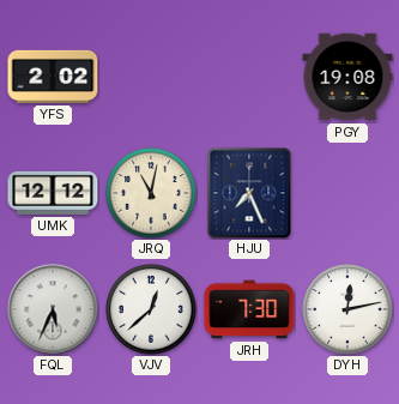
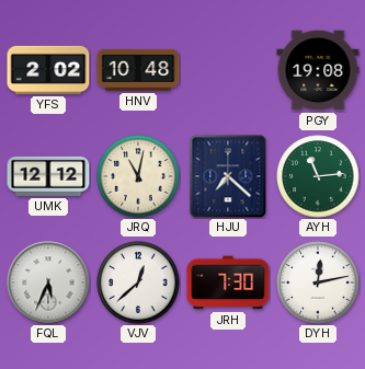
HNV: none -> 10:48 (138, 70)
HJU: 7:26 -> 7:22 (228, 176)
AYH: none -> 11:14 (318, 176)
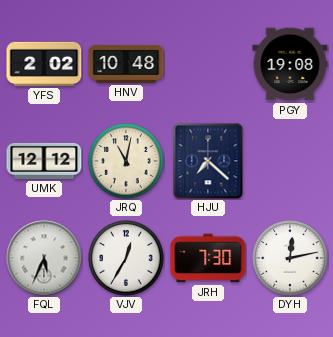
AYH: 11:14 -> none (318, 176)
VJV: 12:38 -> 12:35 (126, 258)
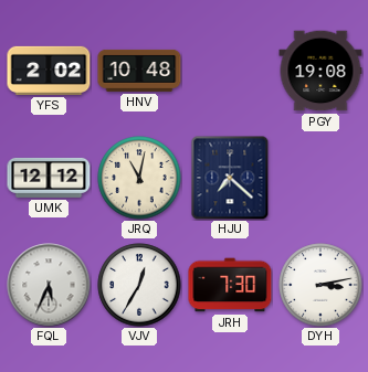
DYH: 12:13 -> 3:13 (320, 285)
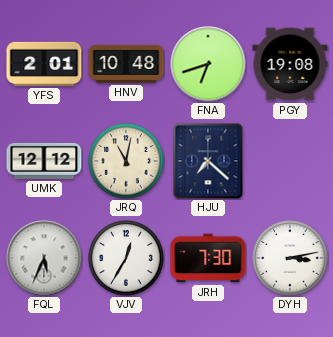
YFS: 2:02 -> 2:01 (44, 64)
FNA: none -> 6:42 (208, 64)
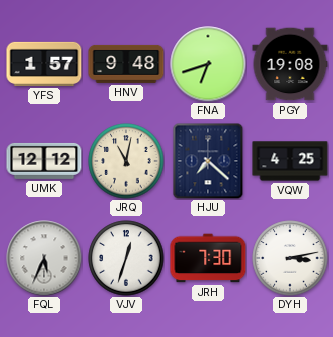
YFS: 2:01 -> 1:57 (44, 64)
HNV: 10:48 -> 9:48 (126, 64)
VQW: none -> 4:25 (290, 161)
VJV: 12:35 -> 12:33 (126, 258)
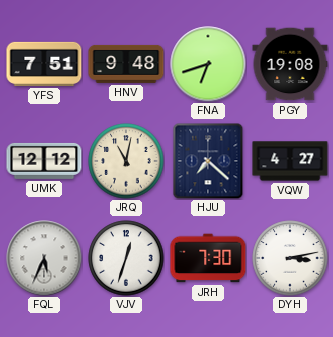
YFS: 1:57 -> 7:51 (44, 64)
VQW: 4:25 -> 4:27 (290, 161)
